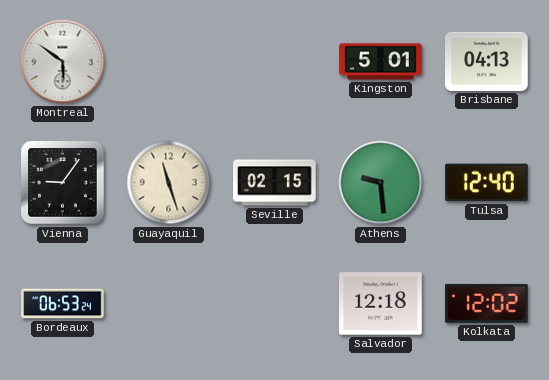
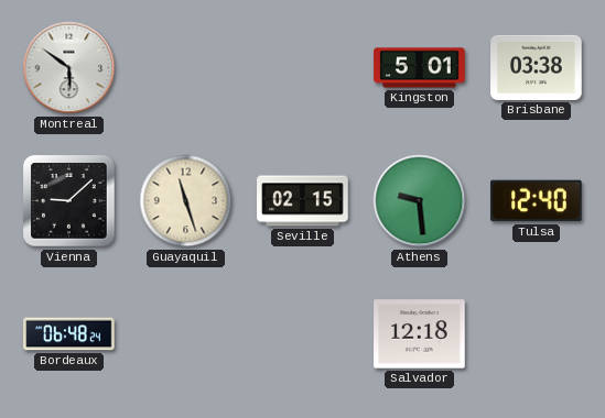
Brisbane: 04:13 -> 03:38 (537, 67)
Vienna: 9:06 -> 9:08 (69, 201)
Bordeaux: 06:53 -> 06:48 (69, 334)
Kolkata: 12:02 -> none (487, 303)
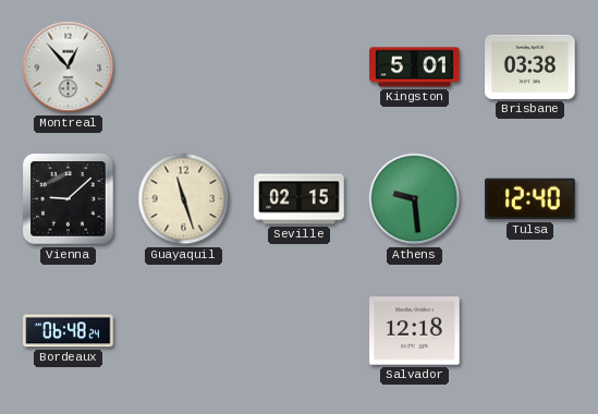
Montreal: 5:51 -> 12:53 (69, 68)
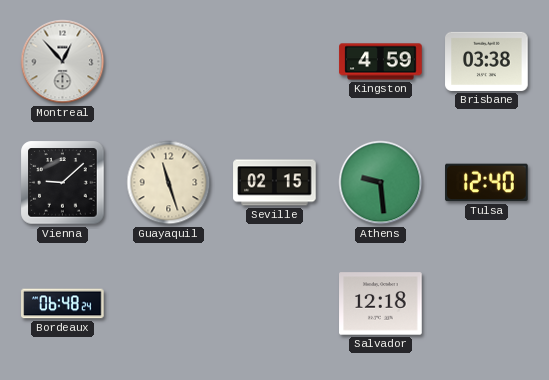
Kingston: 5:01 -> 4:59 (381, 62)
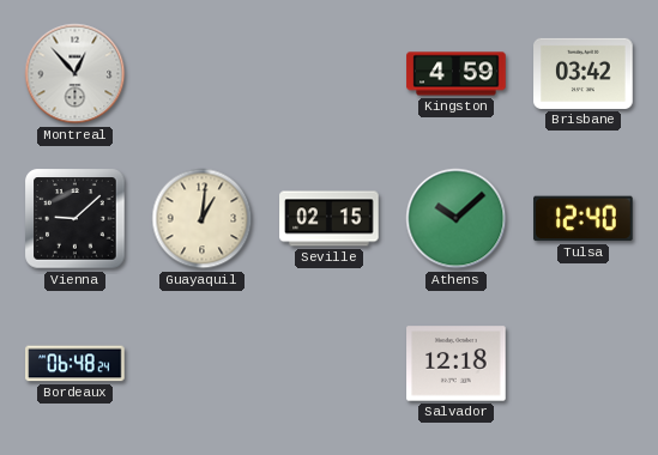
Brisbane: 03:38 -> 03:42 (584, 73)
Guayaquil: 11:27 -> 1:01 (203, 219)
Athens: 9:29 -> 10:08 (457, 219)
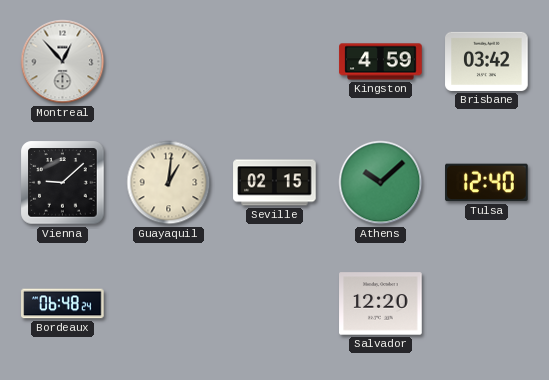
Salvador: 12:18 -> 12:20 (381, 304)
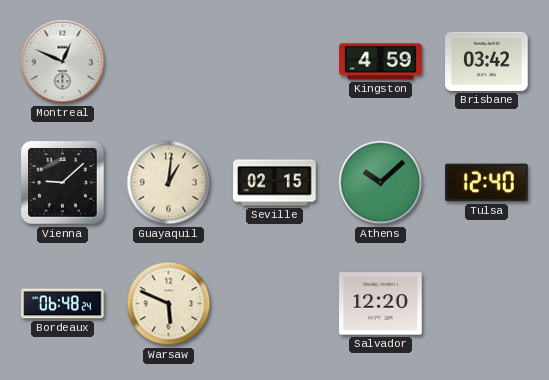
Montreal: 12:53 -> 12:49 (63, 62)
Warsaw: none -> 5:49 (169, 304)
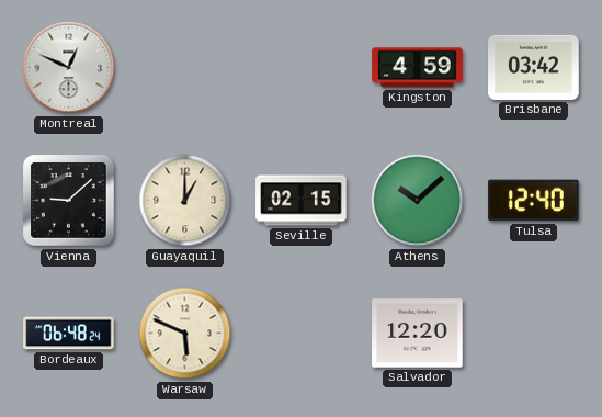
Guayaquil: 1:01 -> 1:00 (185, 201)
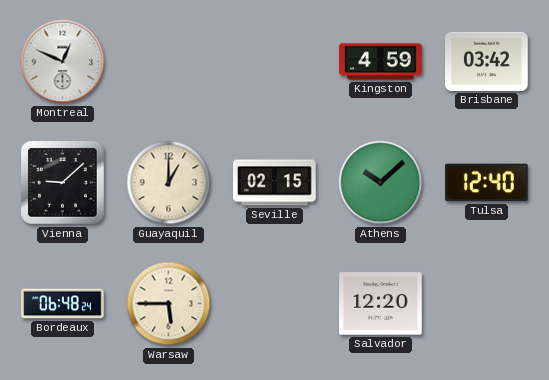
Warsaw: 5:49 -> 5:45 (169, 304)
